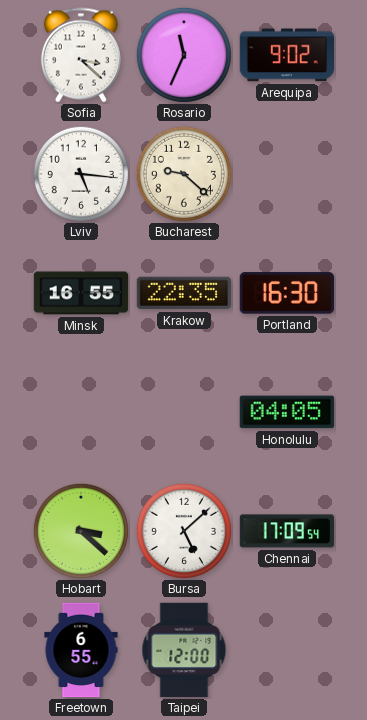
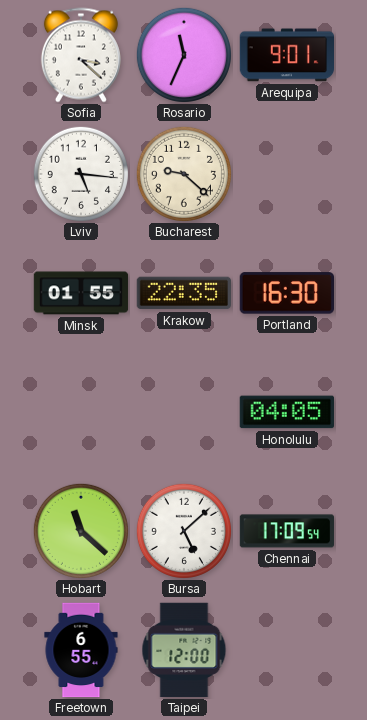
Arequipa: 9:02 -> 9:01 (287, 55)
Minsk: 16:55 -> 01:55 (81, 293)
Hobart: 3:22 -> 11:22 (81, 531)
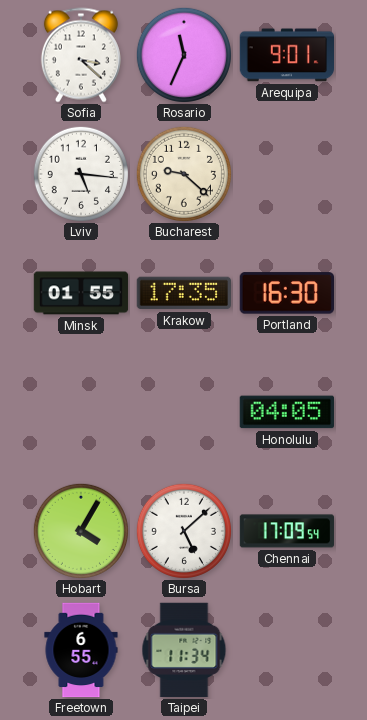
Krakow: 22:35 -> 17:35 (184, 293)
Hobart: 11:22 -> 4:05 (81, 531)
Taipei: 12:00 -> 11:34 (184, 650)
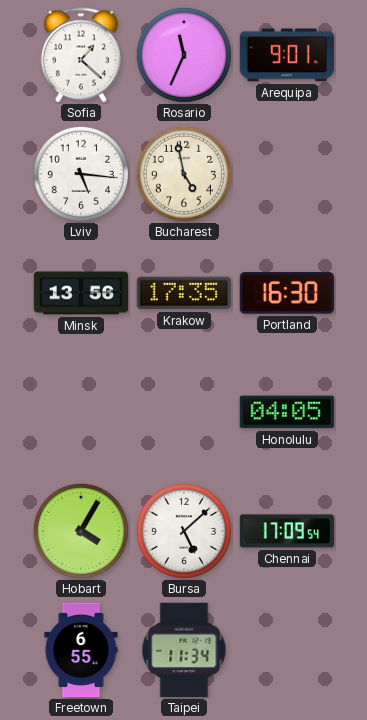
Sofia: 3:22 -> 1:22 (81, 55)
Bucharest: 9:22 -> 4:58 (184, 174)
Minsk: 01:55 -> 13:56 (81, 293)
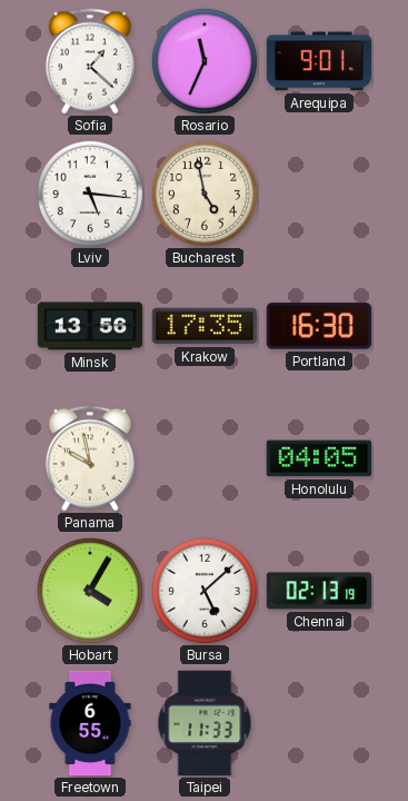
Panama: none -> 9:58 (90, 458)
Chennai: 17:09 -> 02:13 (319, 591)
Taipei: 11:34 -> 11:33 (205, 723)
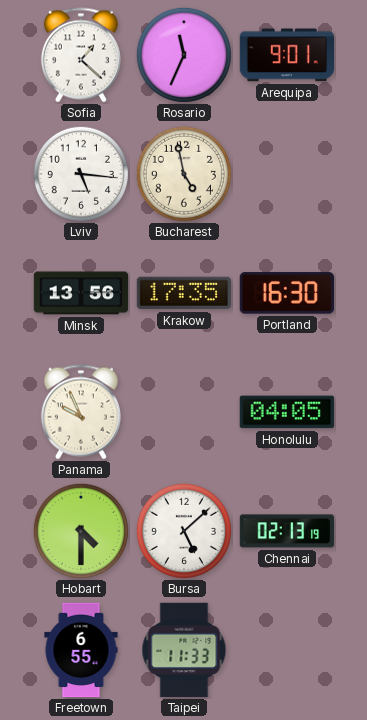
Panama: 9:58 -> 9:56 (81, 412)
Hobart: 4:05 -> 4:30 (81, 531)
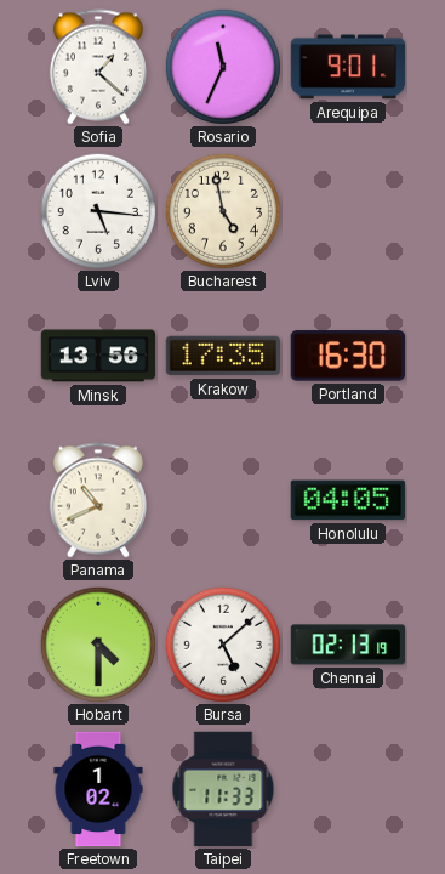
Panama: 9:56 -> 10:41 (98, 500)
Freetown: 6:55 -> 1:02 (98, 789)
